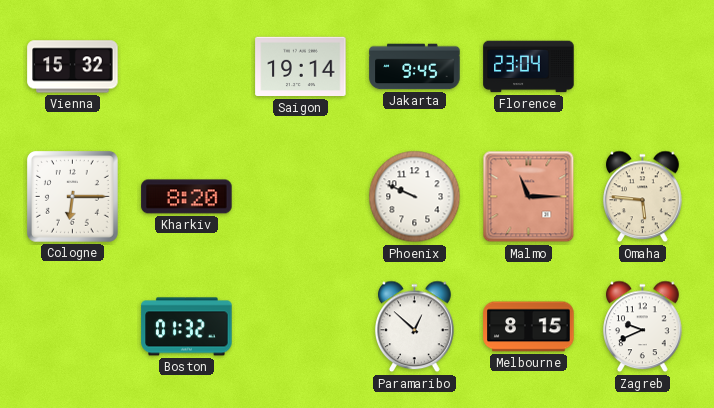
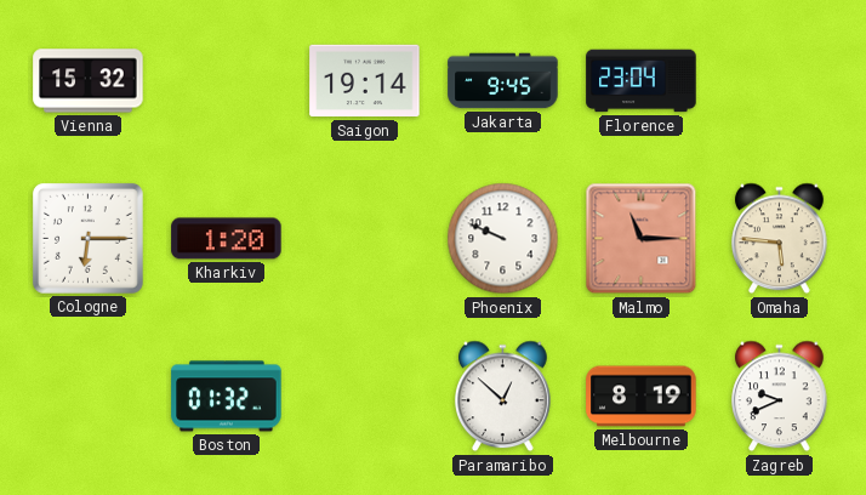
Kharkiv: 8:20 -> 1:20 (227, 239)
Melbourne: 8:15 -> 8:19 (642, 397)
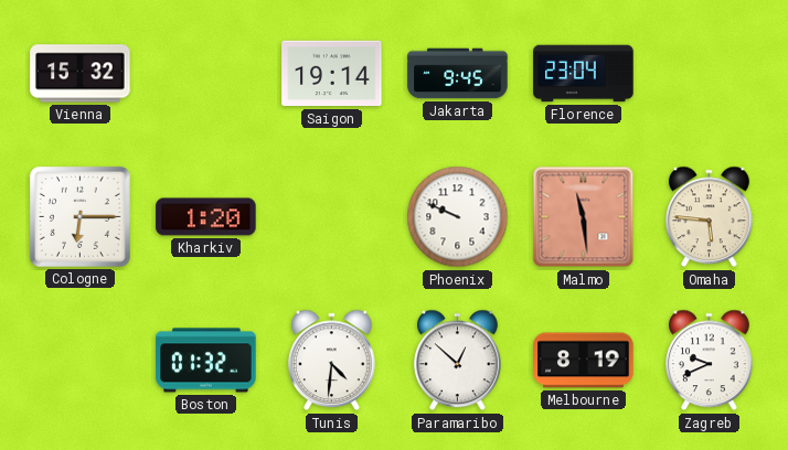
Malmo: 11:15 -> 11:29 (584, 217)
Tunis: none -> 4:31 (332, 361)
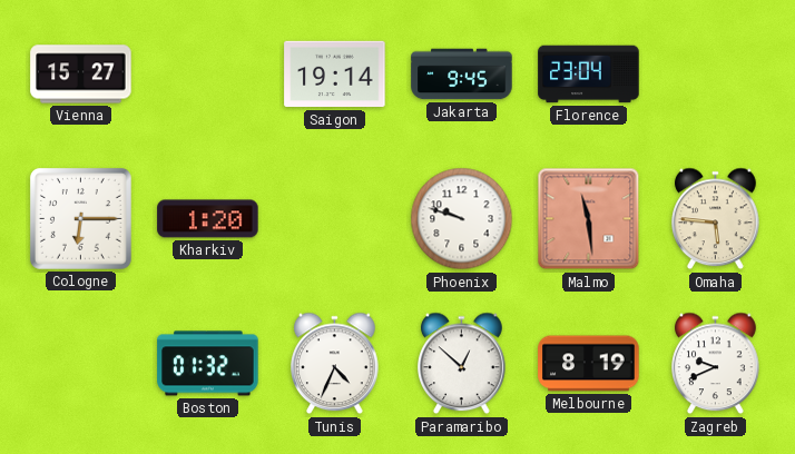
Vienna: 15:32 -> 15:27 (81, 75)
Phoenix: 9:49 -> 9:48 (462, 219)
Tunis: 4:31 -> 4:34 (335, 364)
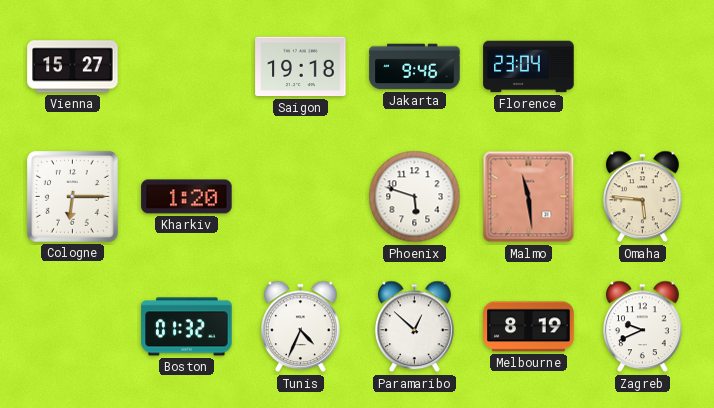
Saigon: 19:14 -> 19:18 (301, 67)
Jakarta: 9:45 -> 9:46 (415, 67)
Phoenix: 9:48 -> 5:48 (415, 197)
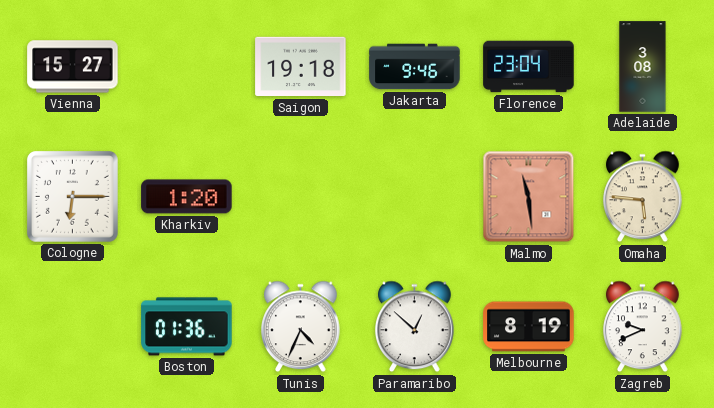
Adelaide: none -> 3:08 (643, 67)
Phoenix: 5:48 -> none (415, 197)
Boston: 01:32 -> 01:36 (187, 327)
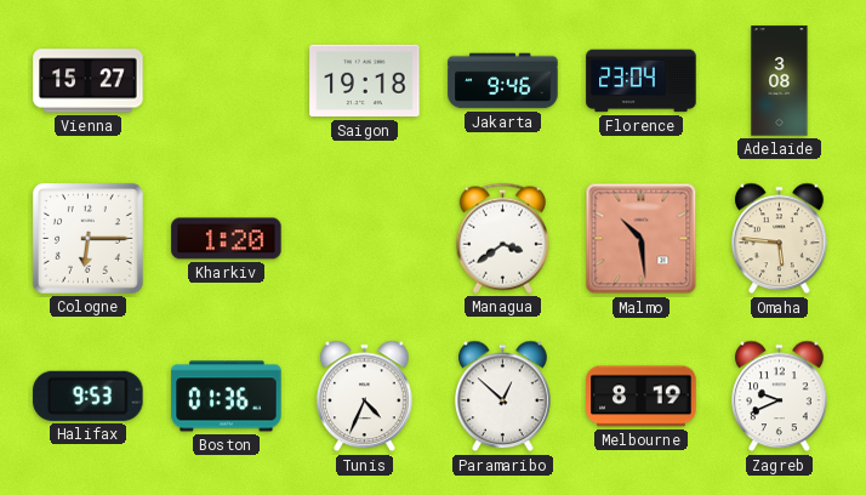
Managua: none -> 3:39 (503, 238)
Malmo: 11:29 -> 10:29 (642, 239)
Halifax: none -> 9:53 (89, 396)
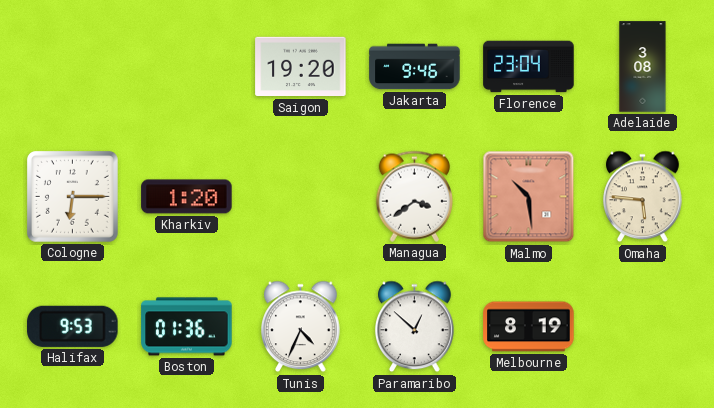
Vienna: 15:27 -> none (89, 81)
Saigon: 19:18 -> 19:20 (301, 67)
Zagreb: 9:41 -> none (780, 397)
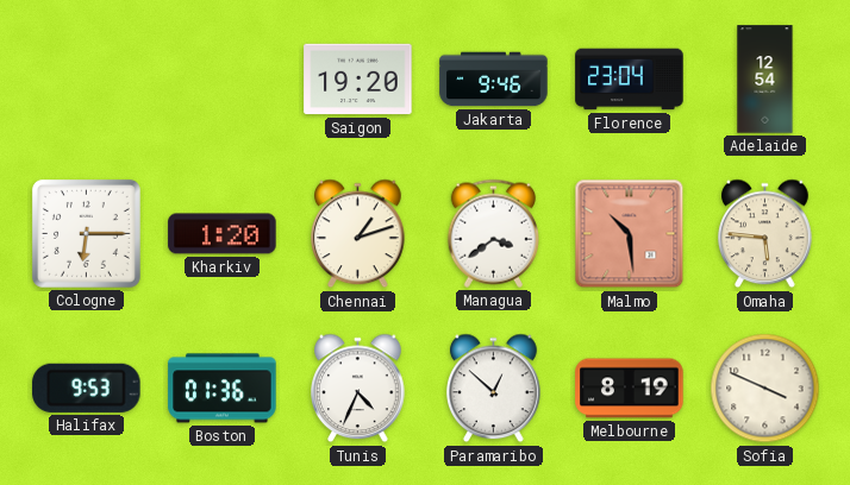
Adelaide: 3:08 -> 12:54 (765, 80)
Chennai: none -> 1:12 (358, 234)
Sofia: none -> 3:49 (765, 389)
